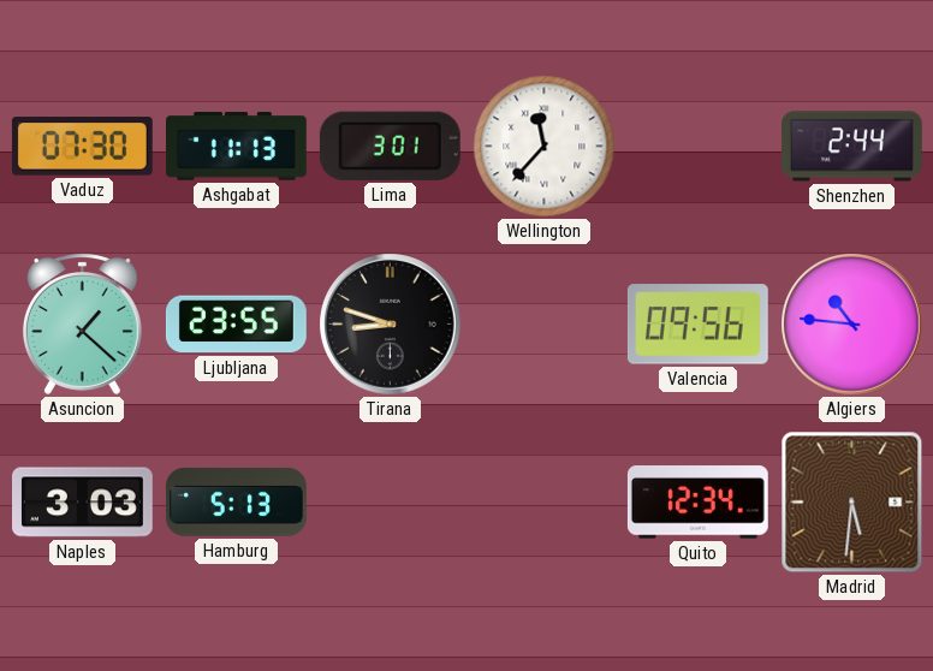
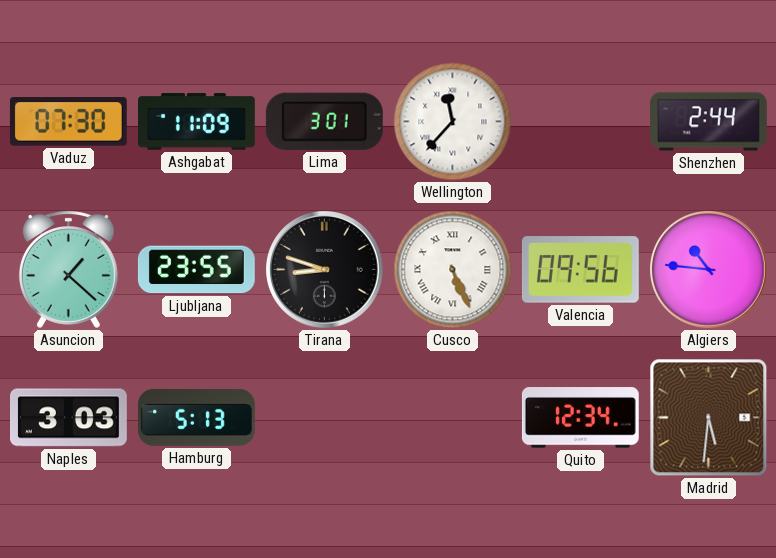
Ashgabat: 11:13 -> 11:09 (197, 122)
Cusco: none -> 5:26 (453, 270)
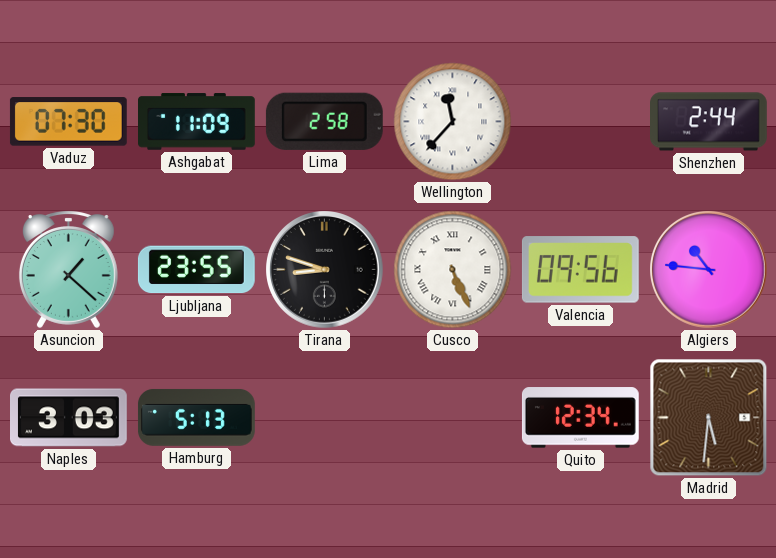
Lima: 3:01 -> 2:58 (324, 121)
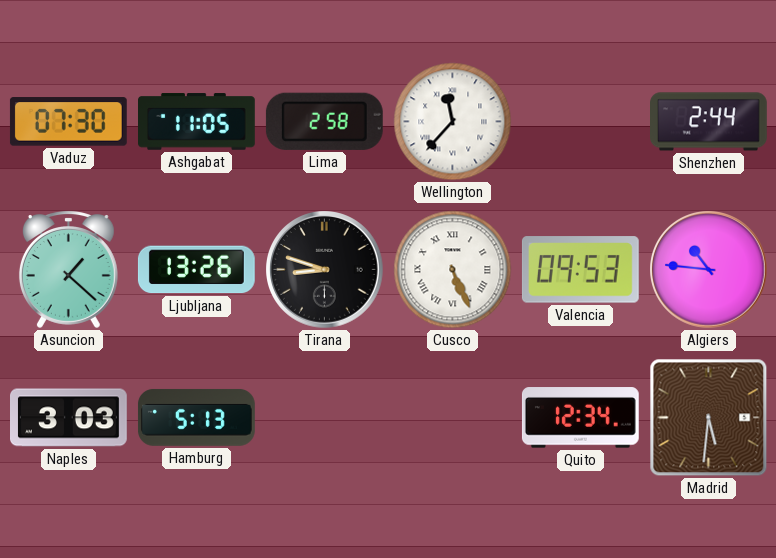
Ashgabat: 11:09 -> 11:05 (197, 122)
Ljubljana: 23:55 -> 13:26 (196, 270)
Valencia: 09:56 -> 09:53 (580, 270)
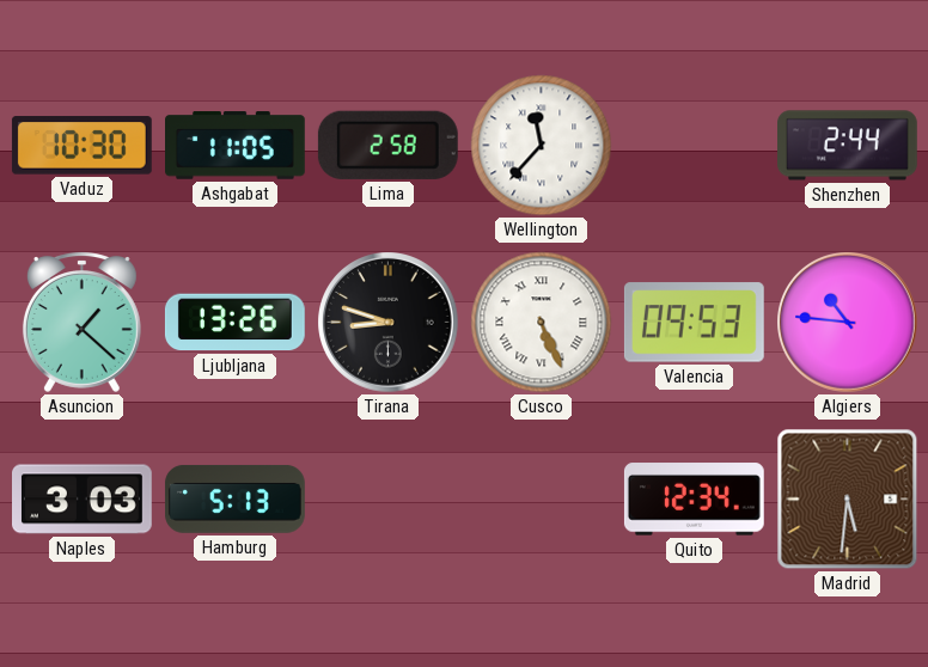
Vaduz: 07:30 -> 10:30 (81, 146)
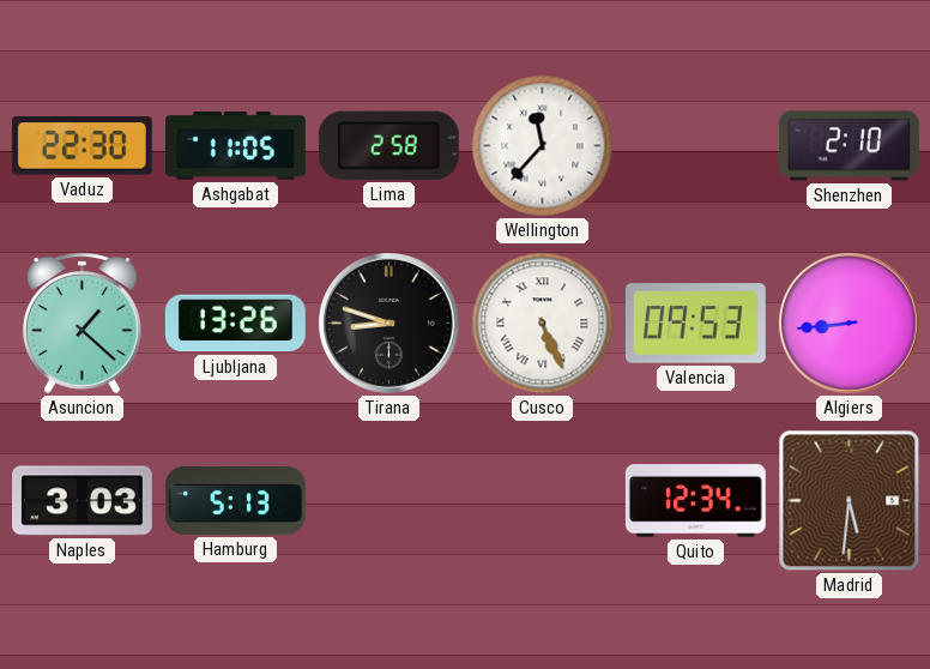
Vaduz: 10:30 -> 22:30 (81, 146)
Shenzhen: 2:44 -> 2:10 (850, 146)
Algiers: 10:46 -> 8:44 (850, 324)
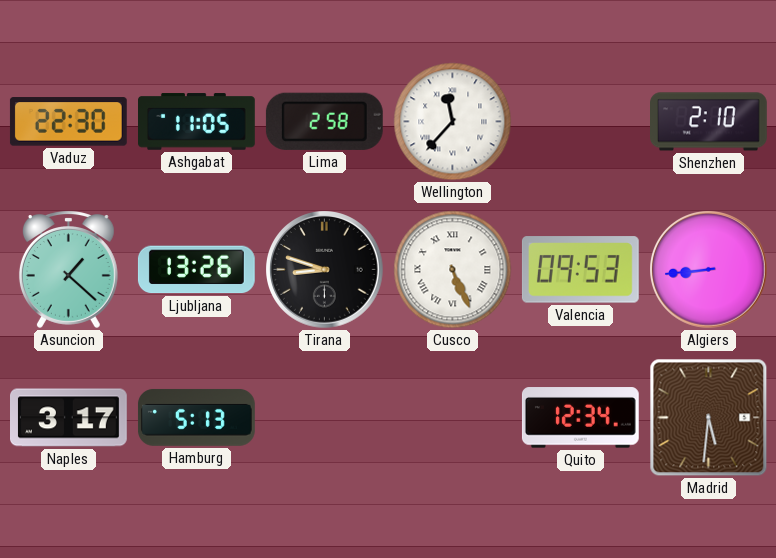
Naples: 3:03 -> 3:17 (69, 418)
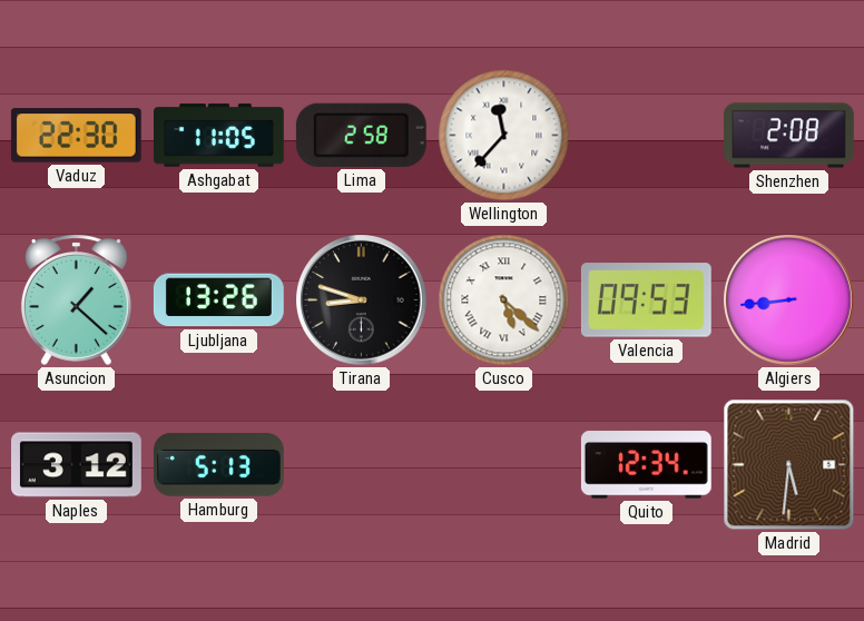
Shenzhen: 2:10 -> 2:08 (789, 136)
Cusco: 5:26 -> 5:22 (504, 300)
Naples: 3:17 -> 3:12 (77, 465)
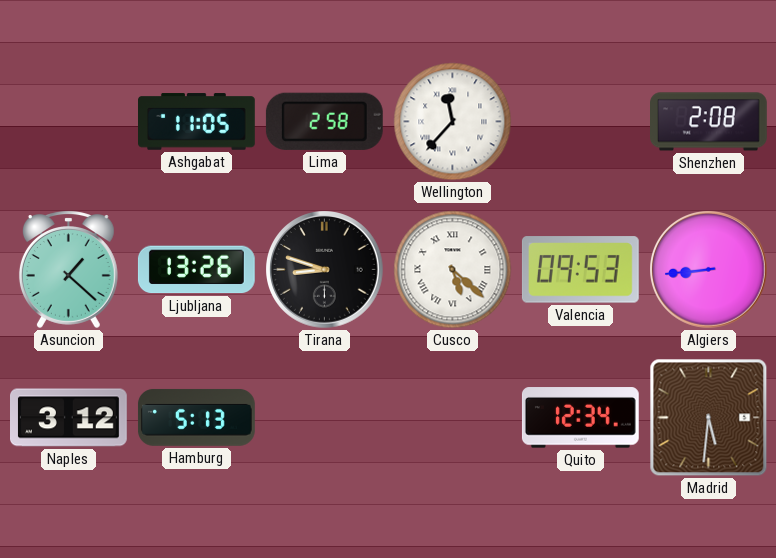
Vaduz: 22:30 -> none (76, 136)
